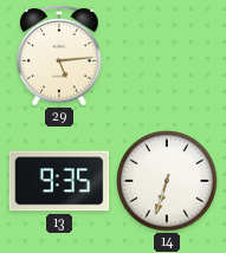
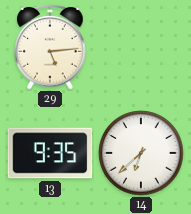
14: 6:33 -> 6:38 (141, 153)
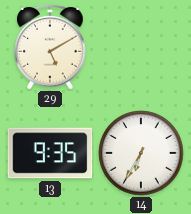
29: 5:14 -> 5:10 (50, 48)
14: 6:38 -> 6:35 (141, 153)
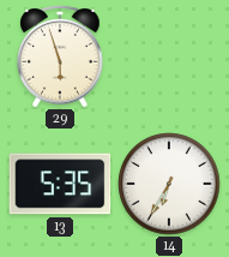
29: 5:10 -> 5:57 (60, 58)
13: 9:35 -> 5:35 (60, 184)
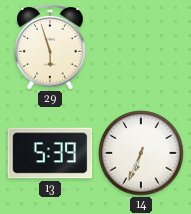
13: 5:35 -> 5:39 (50, 153)
14: 6:35 -> 6:34 (141, 153)
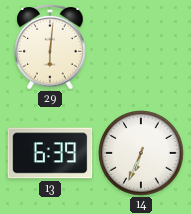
29: 5:57 -> 6:01 (50, 48)
13: 5:39 -> 6:39 (50, 153)
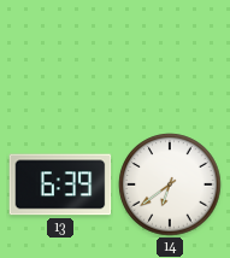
29: 6:01 -> none (50, 48)
14: 6:34 -> 6:39 (170, 184)
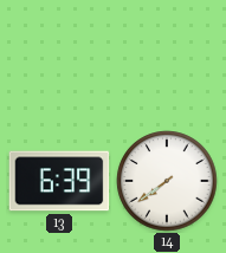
14: 6:39 -> 7:39 (167, 181)
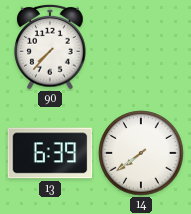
90: none -> 7:37 (50, 48)
